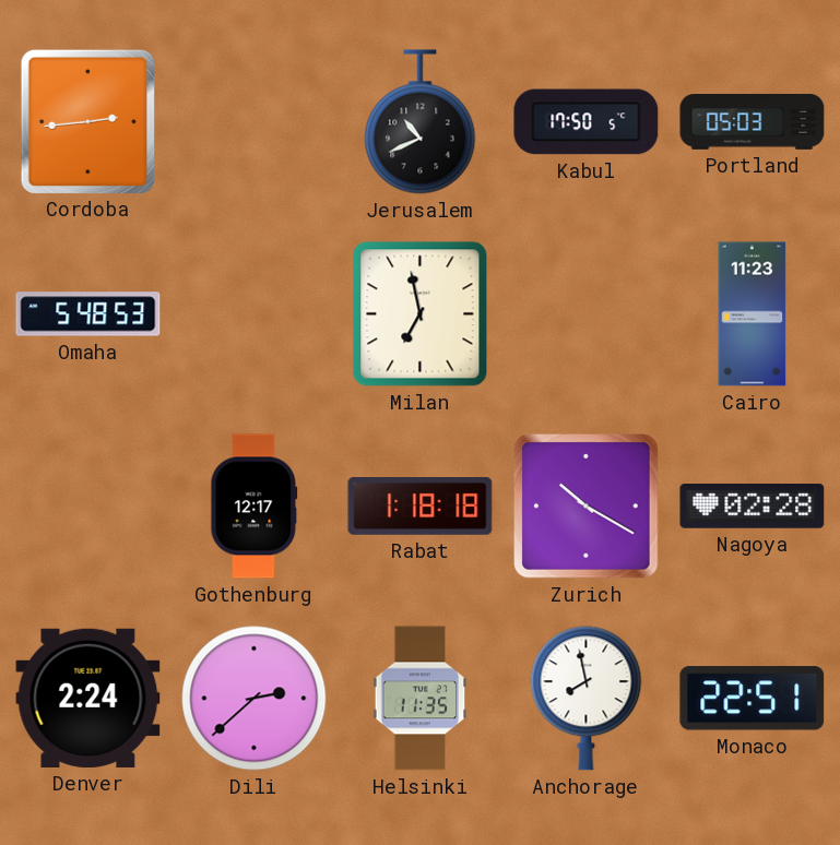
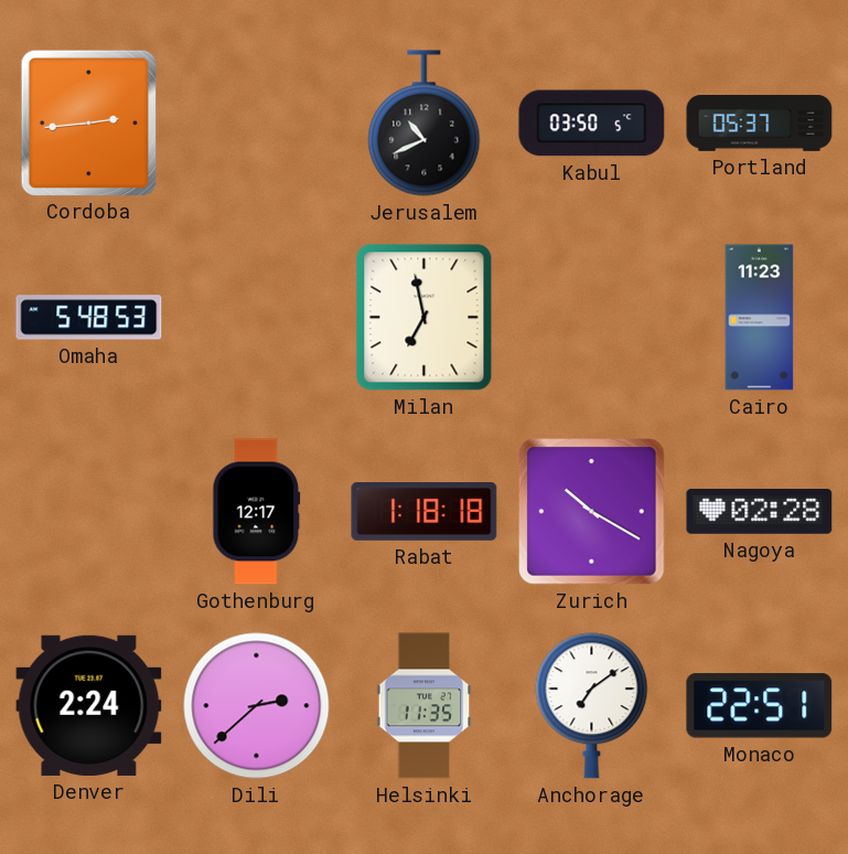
Kabul: 17:50 -> 03:50 (592, 124)
Portland: 05:03 -> 05:37 (760, 124)
Anchorage: 7:58 -> 7:09 (592, 706)
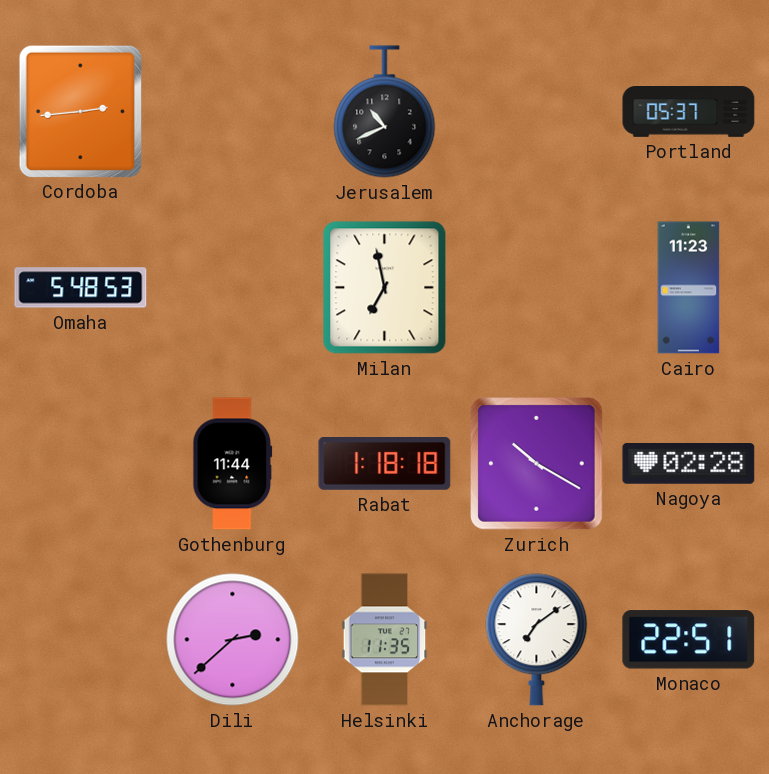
Kabul: 03:50 -> none (592, 124)
Gothenburg: 12:17 -> 11:44 (233, 464)
Denver: 2:24 -> none (89, 705)
